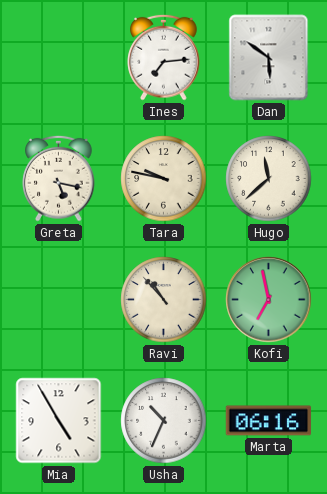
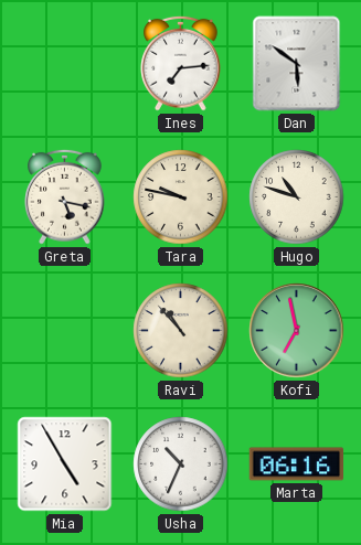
Hugo: 11:38 -> 10:48 (297, 197)
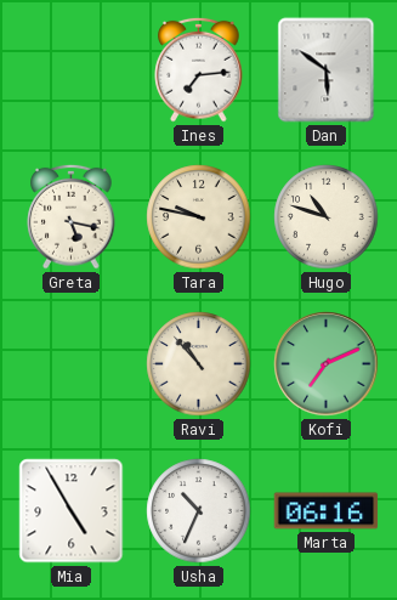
Kofi: 6:58 -> 7:11 (327, 364)
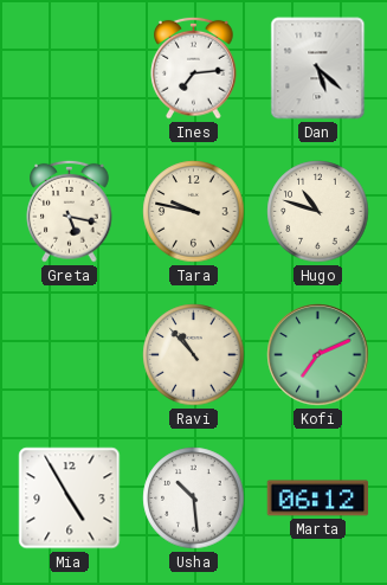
Dan: 5:51 -> 5:22 (318, 69)
Usha: 10:34 -> 10:29 (194, 499)
Marta: 06:16 -> 06:12 (318, 499)
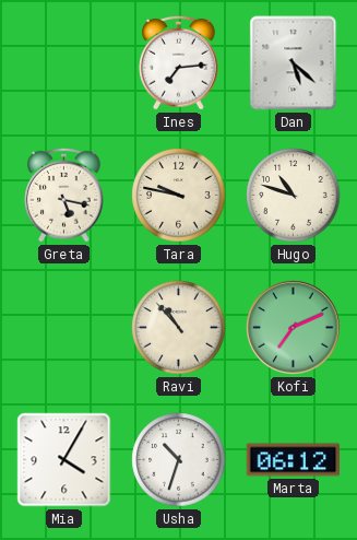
Mia: 4:55 -> 4:05 (64, 460)
Usha: 10:29 -> 10:33 (179, 460)
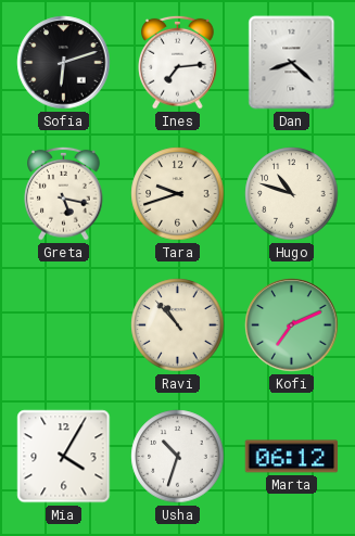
Sofia: none -> 6:12 (64, 63)
Dan: 5:22 -> 8:22 (292, 63)
Tara: 9:47 -> 9:42 (178, 194)
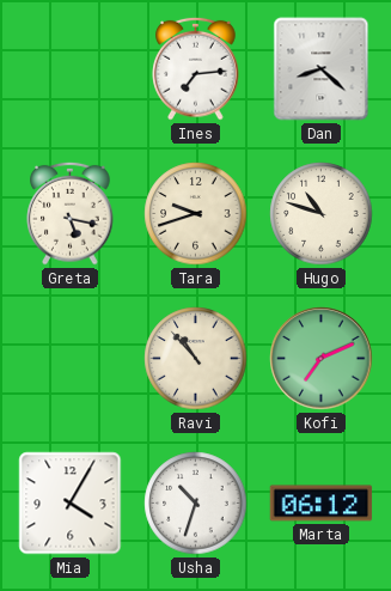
Sofia: 6:12 -> none (64, 63)
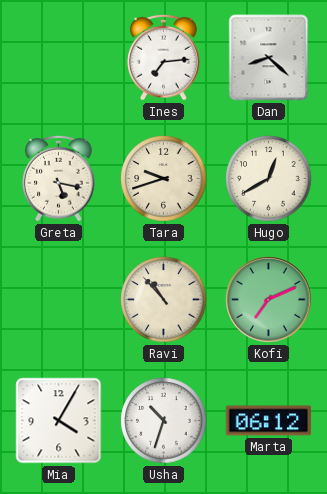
Hugo: 10:48 -> 12:40 (269, 179)
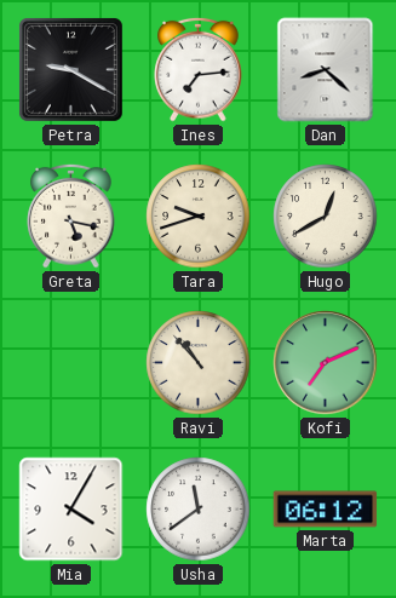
Petra: none -> 9:20 (70, 69)
Usha: 10:33 -> 11:39 (199, 510)
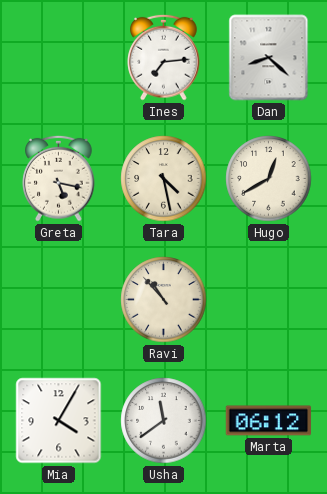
Petra: 9:20 -> none (70, 69)
Tara: 9:42 -> 4:28 (164, 179)
Kofi: 7:11 -> none (326, 363)
